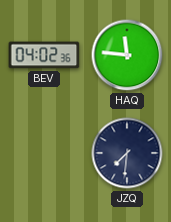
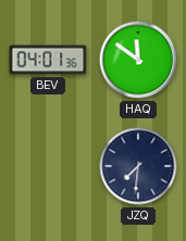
BEV: 04:02 -> 04:01 (48, 60)
HAQ: 11:46 -> 11:51 (138, 60)
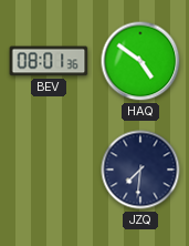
BEV: 04:01 -> 08:01 (49, 61)
HAQ: 11:51 -> 4:51 (140, 61)
